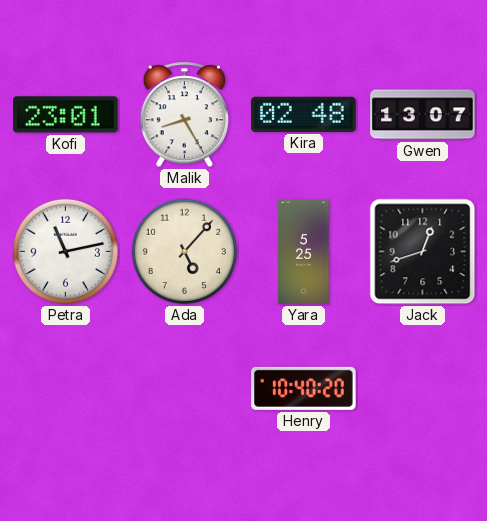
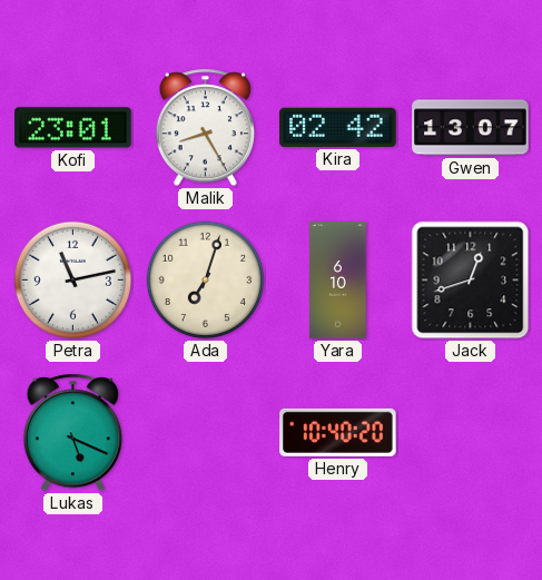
Kira: 02:48 -> 02:42 (338, 127)
Ada: 5:07 -> 7:03 (205, 279)
Yara: 5:25 -> 6:10 (338, 281)
Lukas: none -> 5:19 (72, 433)
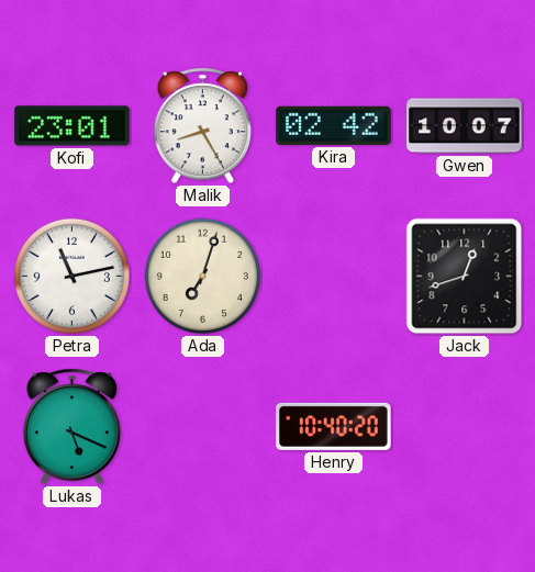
Gwen: 13:07 -> 10:07 (465, 126)
Yara: 6:10 -> none (338, 281)
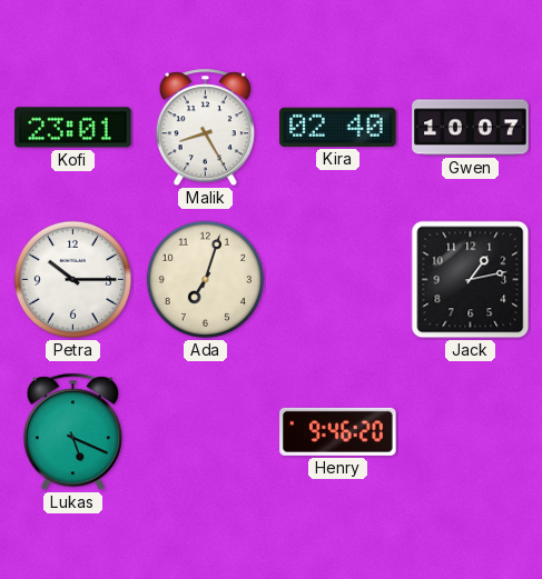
Kira: 02:42 -> 02:40 (338, 127)
Petra: 11:13 -> 10:15 (72, 279)
Jack: 12:42 -> 1:13 (471, 280)
Henry: 10:40 -> 9:46 (338, 431)
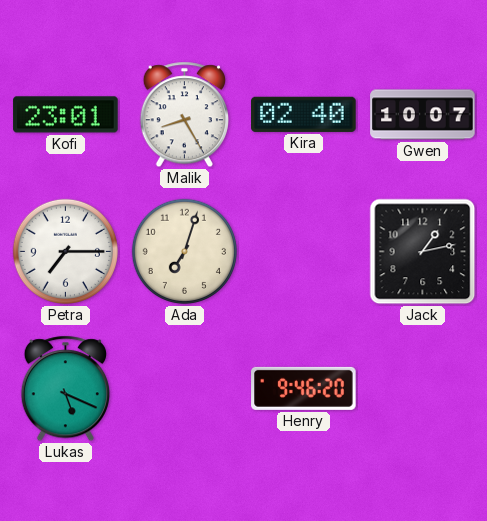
Petra: 10:15 -> 7:15 (65, 251)
